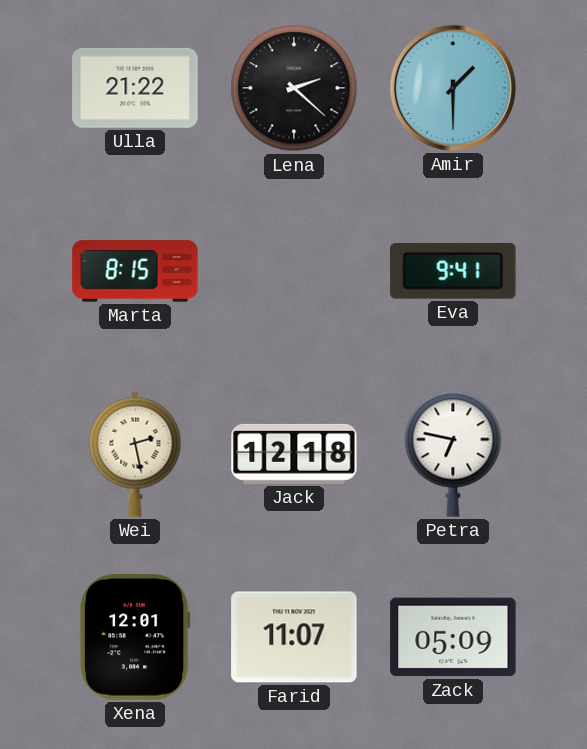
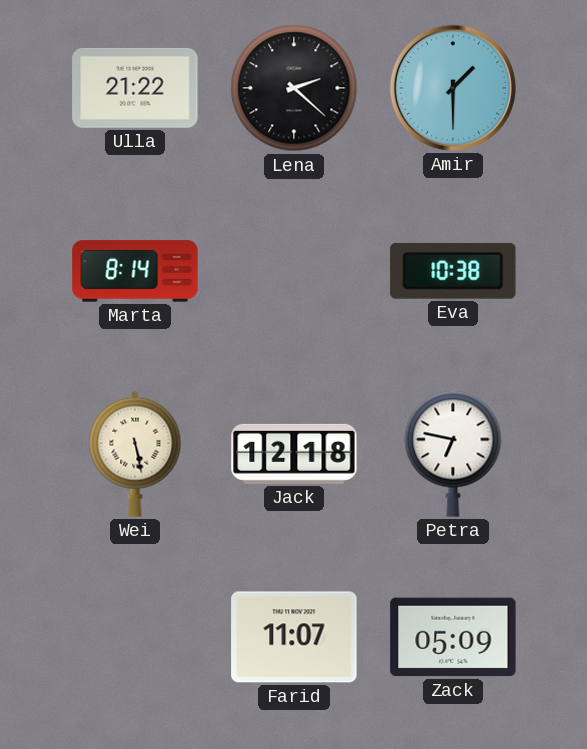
Marta: 8:15 -> 8:14 (135, 271)
Eva: 9:41 -> 10:38 (453, 271)
Wei: 2:28 -> 5:28 (135, 454)
Xena: 12:01 -> none (135, 637)
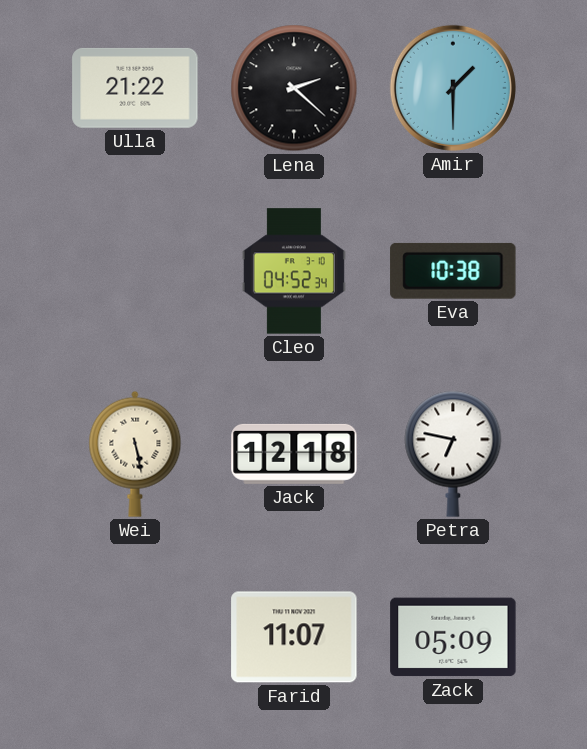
Marta: 8:14 -> none (135, 271)
Cleo: none -> 04:52 (294, 271)
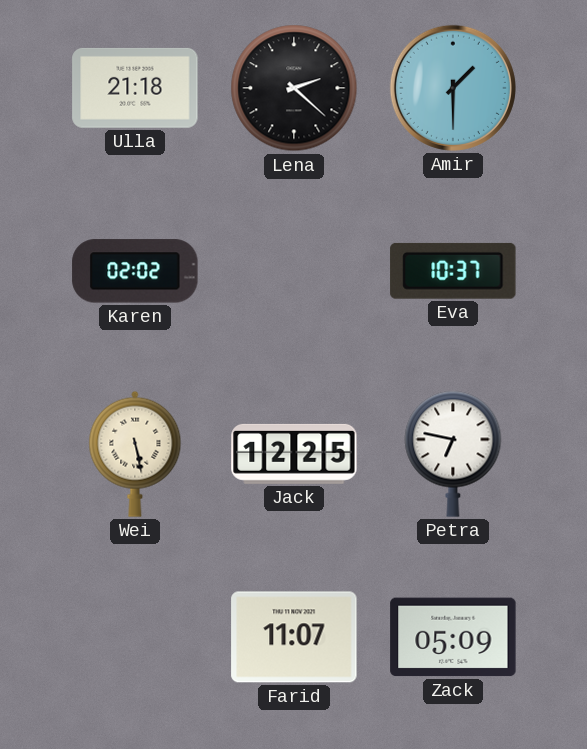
Ulla: 21:22 -> 21:18 (135, 88)
Karen: none -> 02:02 (135, 271)
Cleo: 04:52 -> none (294, 271)
Eva: 10:38 -> 10:37 (453, 271)
Jack: 12:18 -> 12:25 (294, 454)
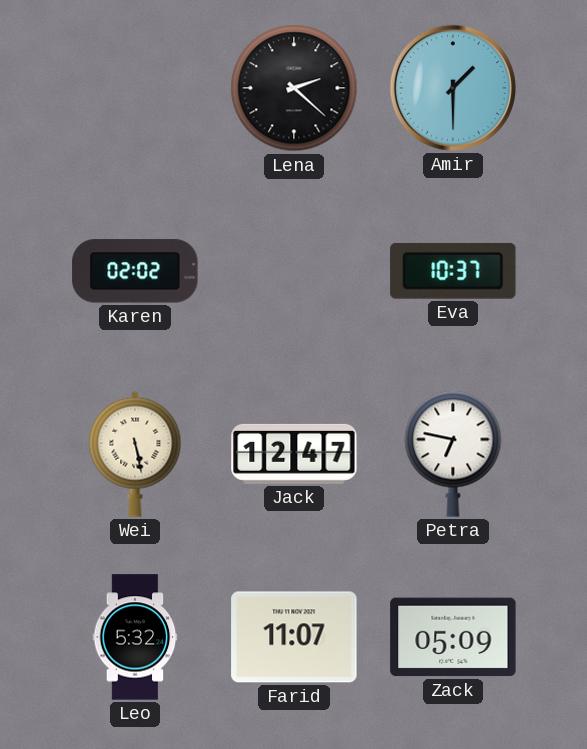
Ulla: 21:18 -> none (135, 88)
Jack: 12:25 -> 12:47 (294, 454)
Leo: none -> 5:32 (135, 637)
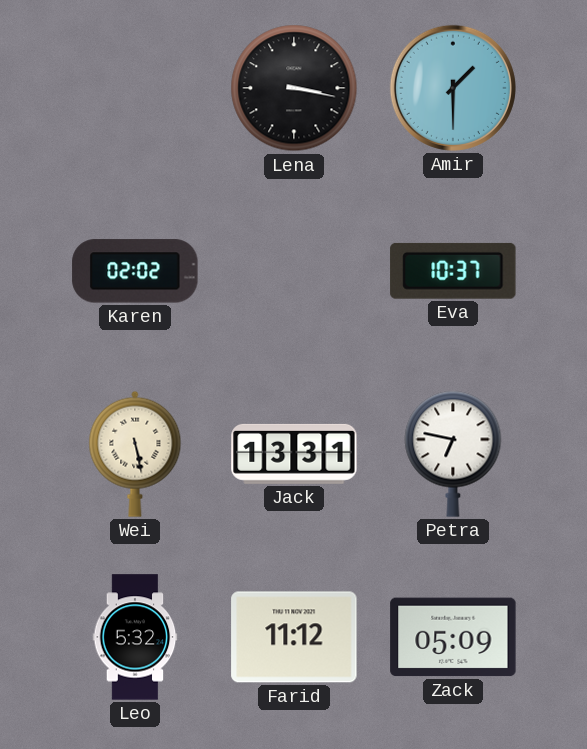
Lena: 2:22 -> 3:17 (294, 88)
Jack: 12:47 -> 13:31 (294, 454)
Farid: 11:07 -> 11:12 (294, 637)
